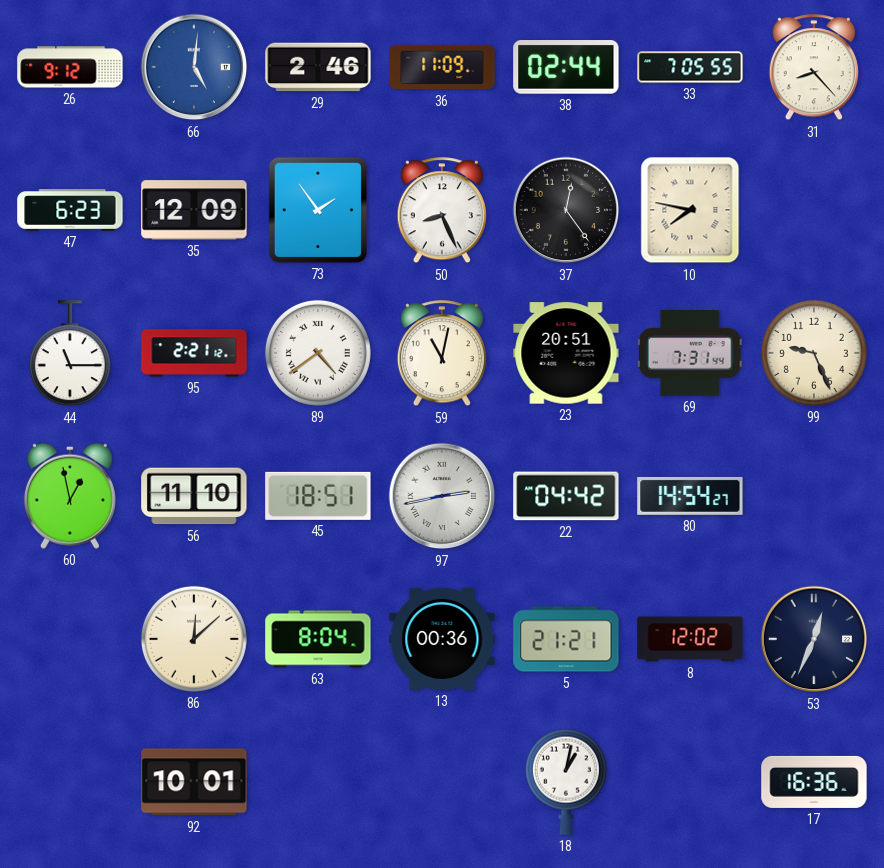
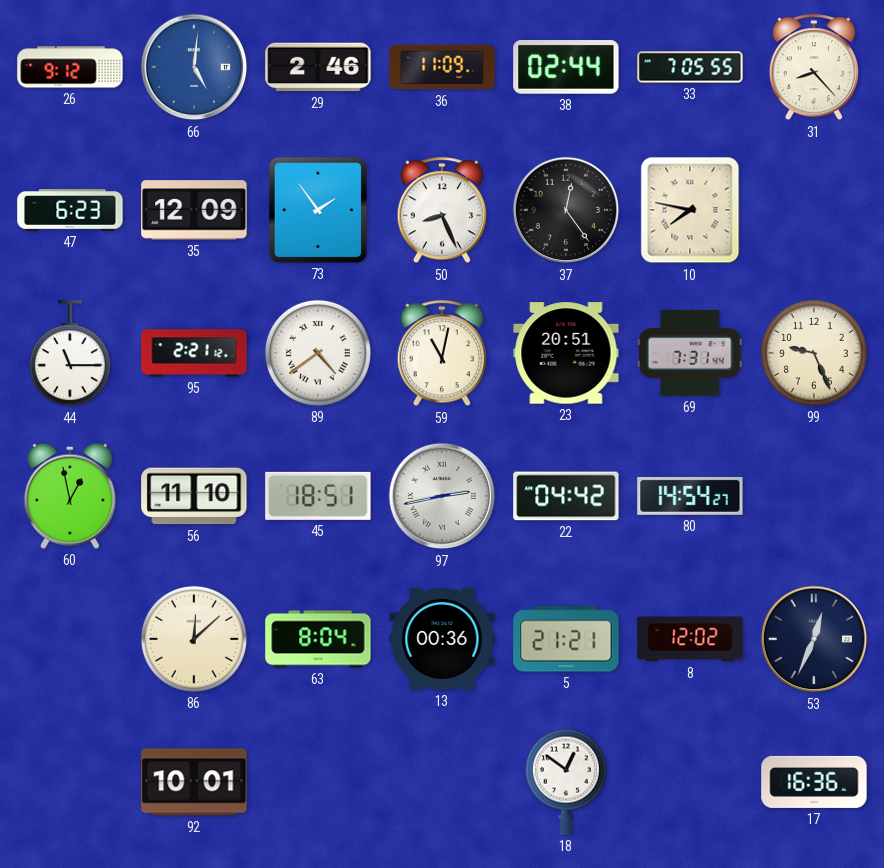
18: 1:02 -> 12:51 (566, 782)
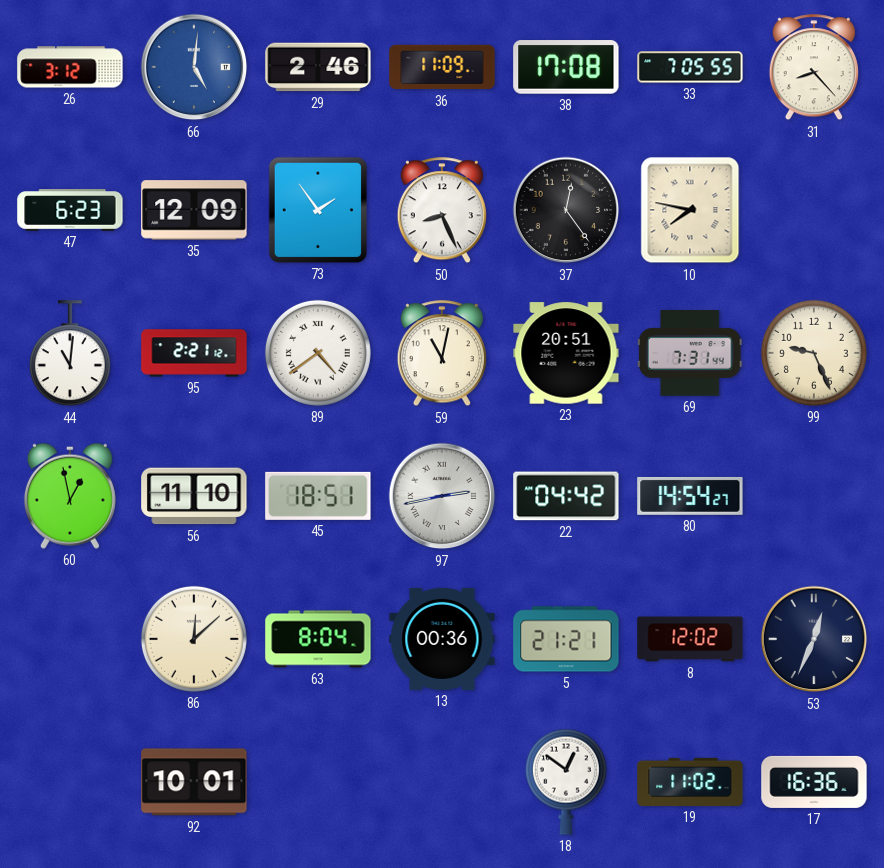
26: 9:12 -> 3:12 (70, 67)
38: 02:44 -> 17:08 (566, 67)
44: 11:15 -> 11:01 (70, 354)
19: none -> 11:02 (690, 782)
